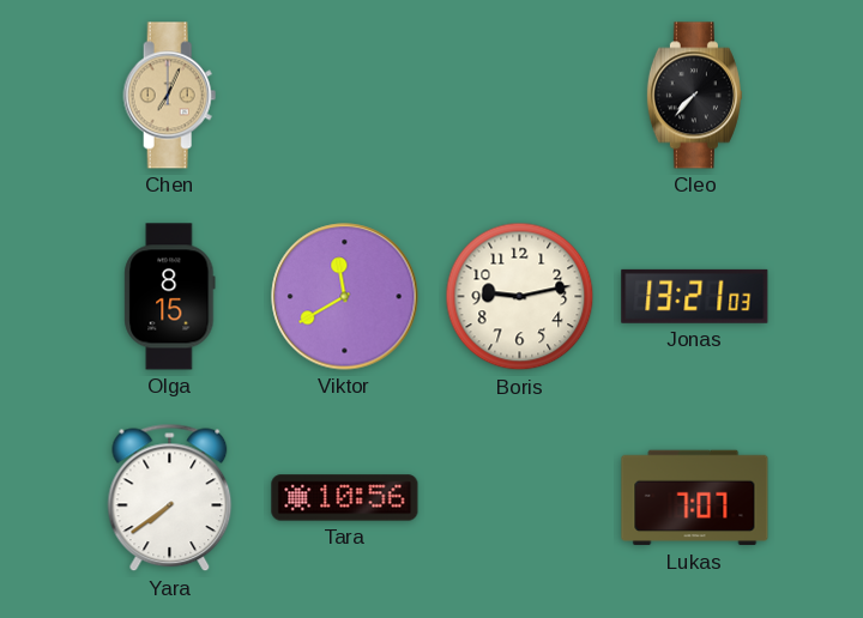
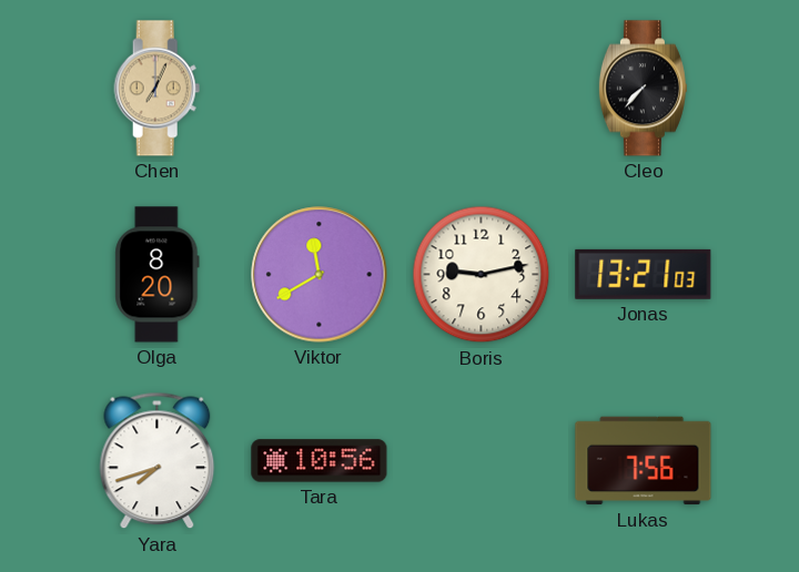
Olga: 8:15 -> 8:20 (158, 275)
Yara: 7:39 -> 7:42 (158, 461)
Lukas: 7:07 -> 7:56 (644, 461)
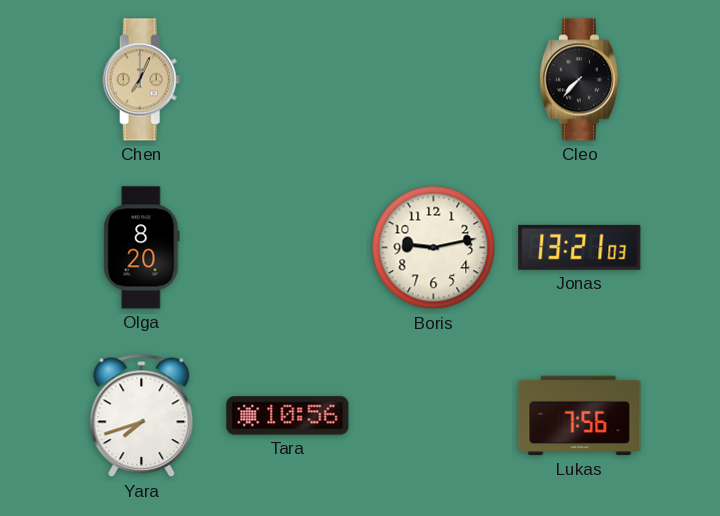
Viktor: 11:40 -> none (320, 275)
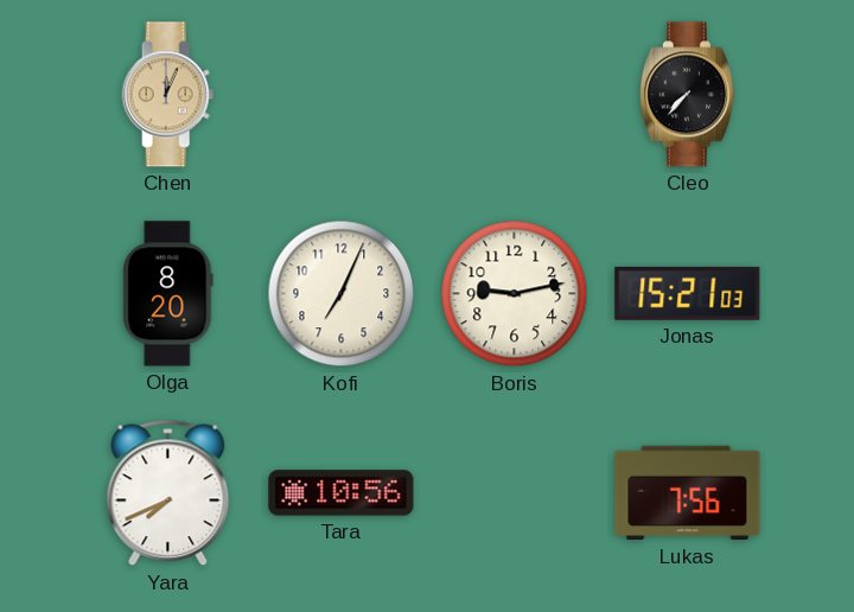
Chen: 7:04 -> 12:04 (168, 95)
Kofi: none -> 7:04 (342, 294)
Jonas: 13:21 -> 15:21 (688, 293)
Yara: 7:42 -> 7:41 (168, 493)
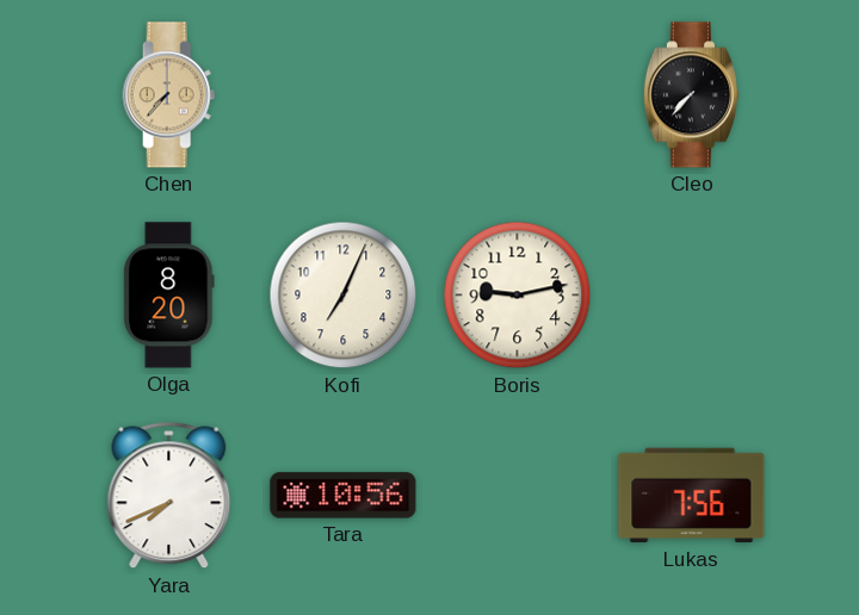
Chen: 12:04 -> 7:37 (169, 95)
Jonas: 15:21 -> none (688, 293)
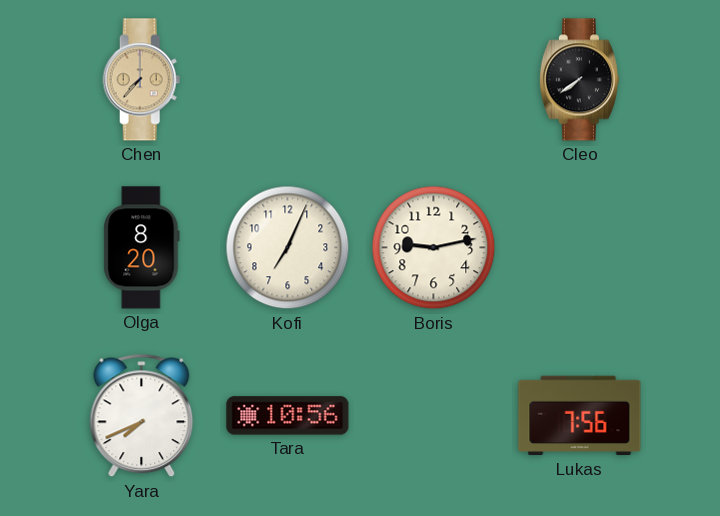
Cleo: 7:37 -> 7:39 (579, 80)
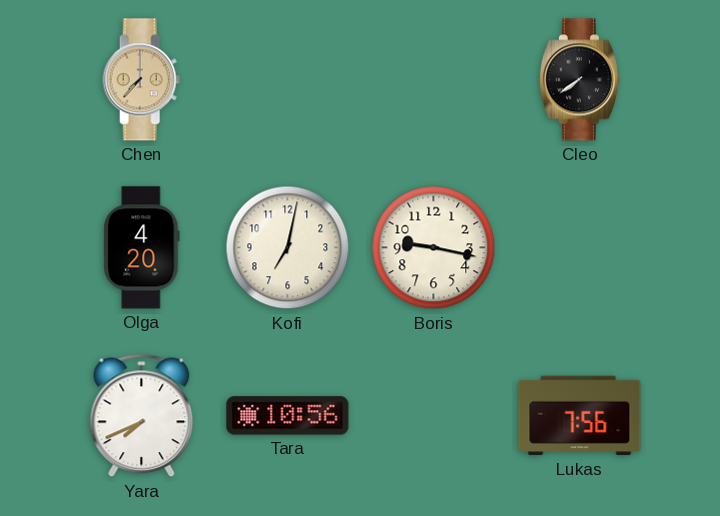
Olga: 8:20 -> 4:20 (142, 248)
Kofi: 7:04 -> 7:02 (288, 248)
Boris: 9:13 -> 9:17 (434, 248)
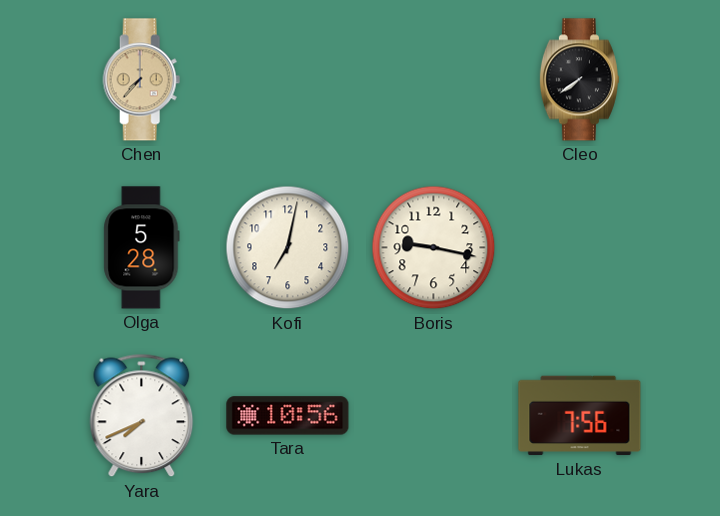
Olga: 4:20 -> 5:28 (142, 248)
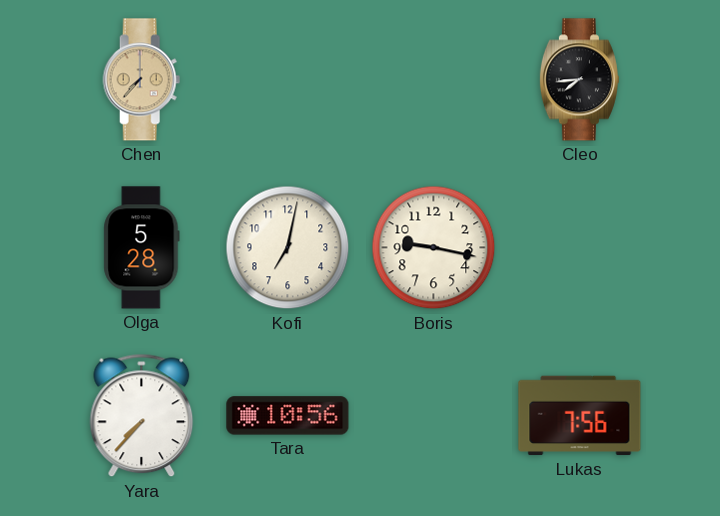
Cleo: 7:39 -> 7:44 (579, 80)
Yara: 7:41 -> 7:37 (142, 416)
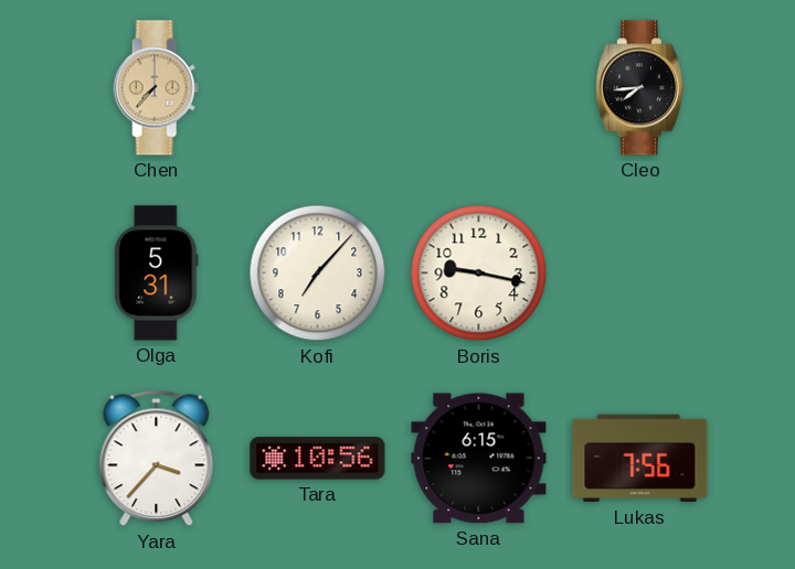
Olga: 5:28 -> 5:31 (157, 273)
Kofi: 7:02 -> 7:07 (318, 273)
Yara: 7:37 -> 3:37 (157, 459)
Sana: none -> 6:15 (479, 459)
